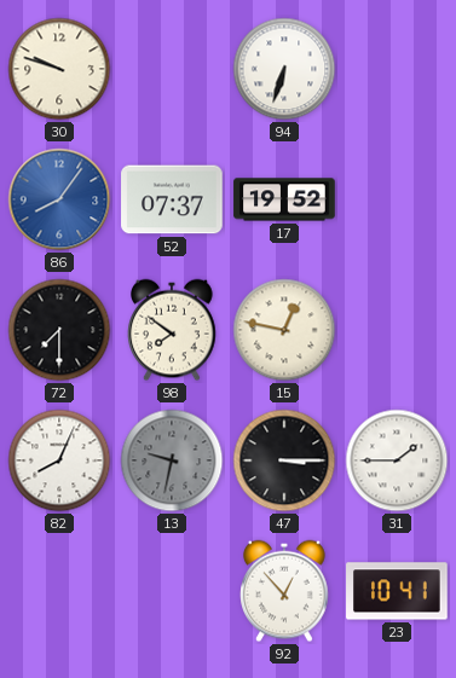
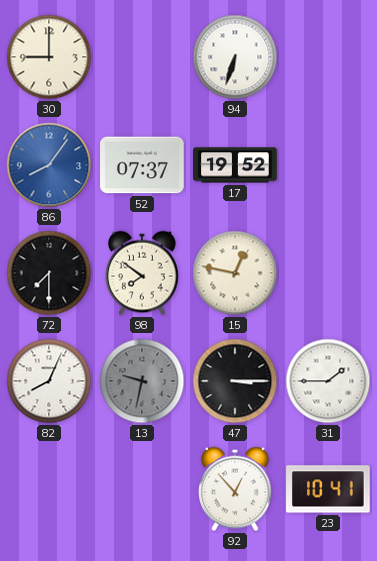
30: 9:48 -> 9:00 (49, 57)
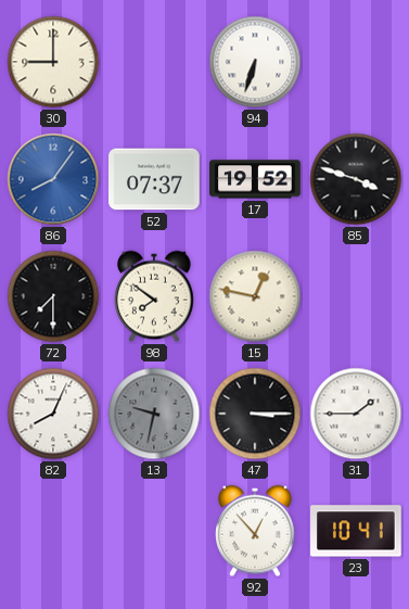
85: none -> 3:48 (356, 179)
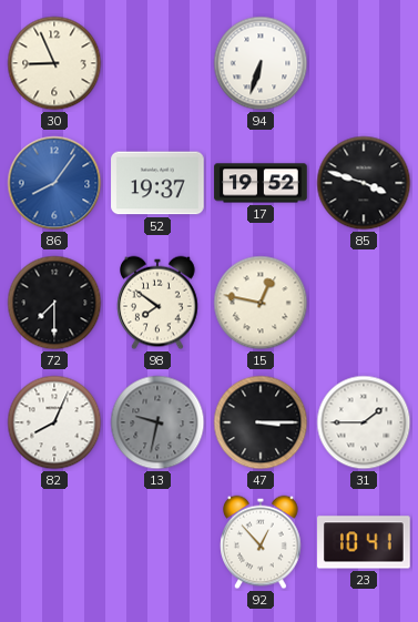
30: 9:00 -> 8:56 (54, 63)
52: 07:37 -> 19:37 (157, 183)
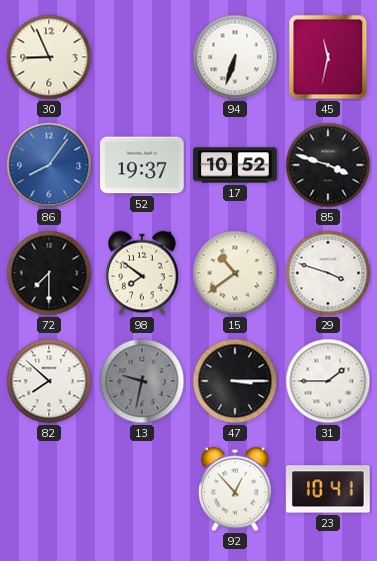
45: none -> 11:32 (328, 57)
17: 19:52 -> 10:52 (235, 165)
15: 12:47 -> 10:39 (235, 273)
29: none -> 3:48 (328, 273)
82: 8:04 -> 7:52 (49, 381)
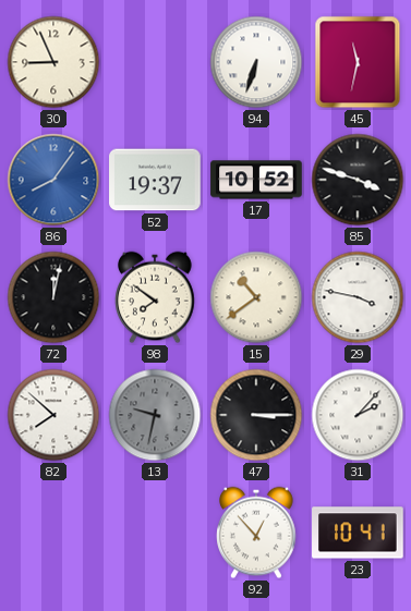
72: 7:30 -> 12:02 (53, 297)
29: 3:48 -> 3:47 (358, 297)
31: 1:45 -> 2:07 (358, 415)
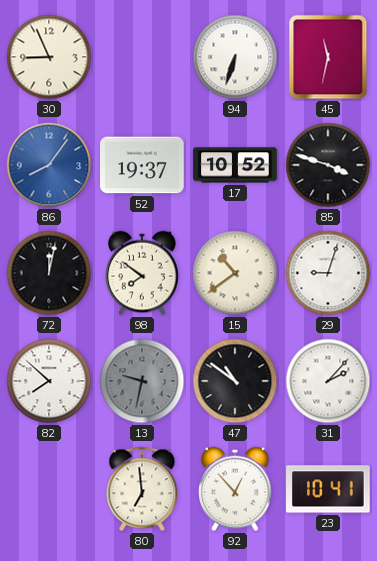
29: 3:47 -> 9:03 (328, 273)
47: 3:15 -> 10:51 (235, 381)
80: none -> 6:59 (142, 489)
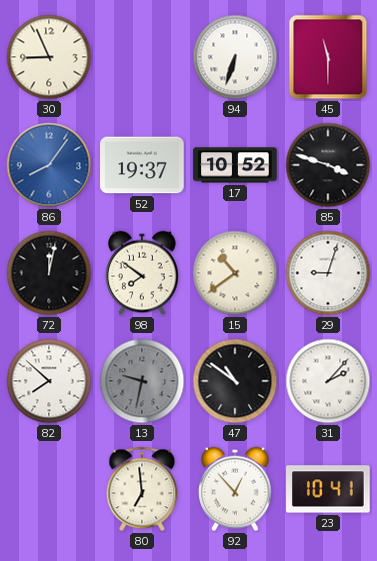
45: 11:32 -> 11:30 (328, 57)
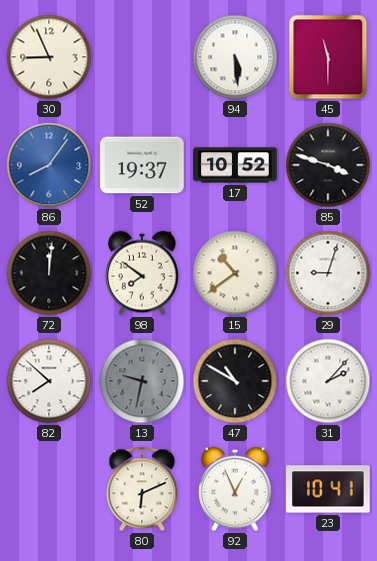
94: 6:33 -> 5:29 (235, 57)
72: 12:02 -> 12:01 (49, 273)
47: 10:51 -> 10:50 (235, 381)
80: 6:59 -> 6:11 (142, 489)
92: 12:53 -> 12:56 (235, 489)
